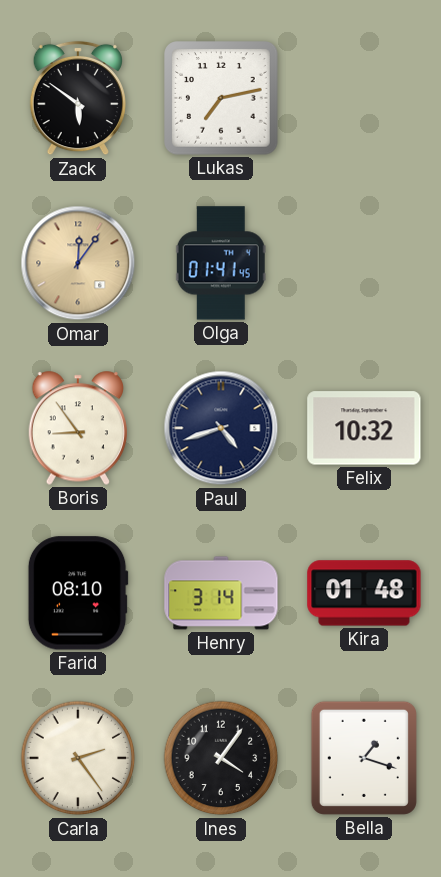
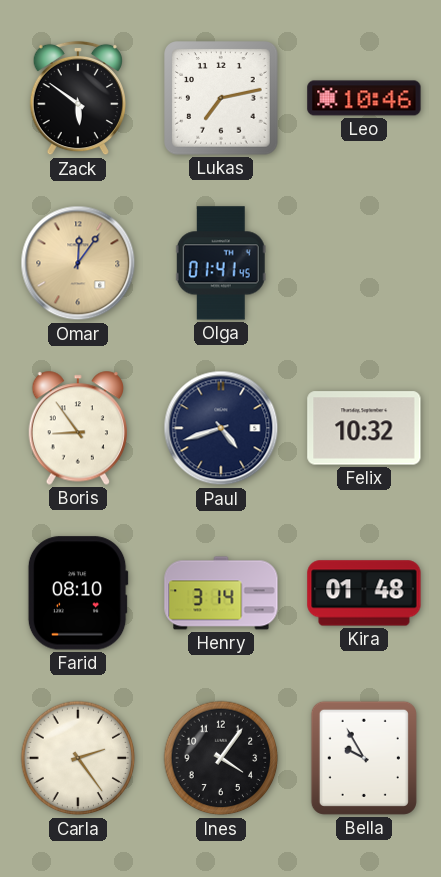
Leo: none -> 10:46 (364, 98)
Bella: 1:18 -> 9:55 (364, 758)
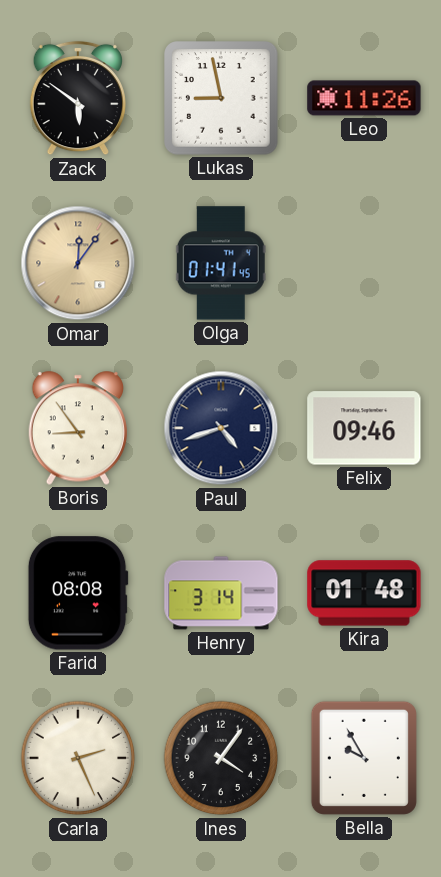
Lukas: 7:13 -> 8:58 (221, 98)
Leo: 10:46 -> 11:26 (364, 98)
Felix: 10:32 -> 09:46 (364, 428)
Farid: 08:10 -> 08:08 (78, 593)
Carla: 2:24 -> 2:26 (78, 758)
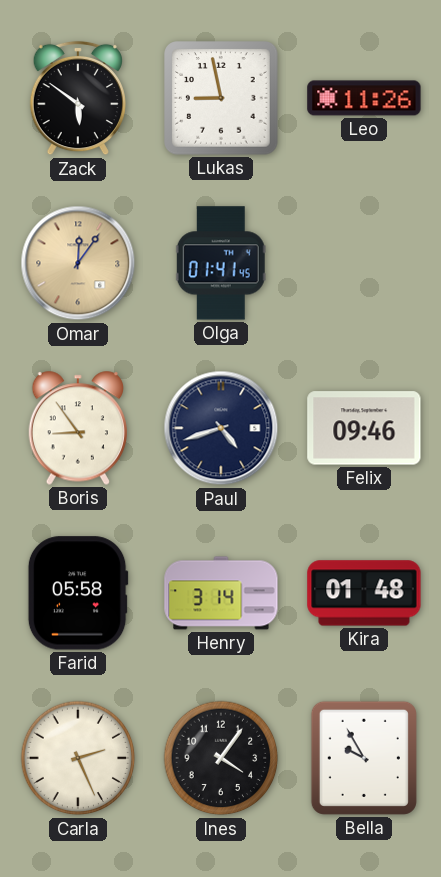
Farid: 08:08 -> 05:58 (78, 593)
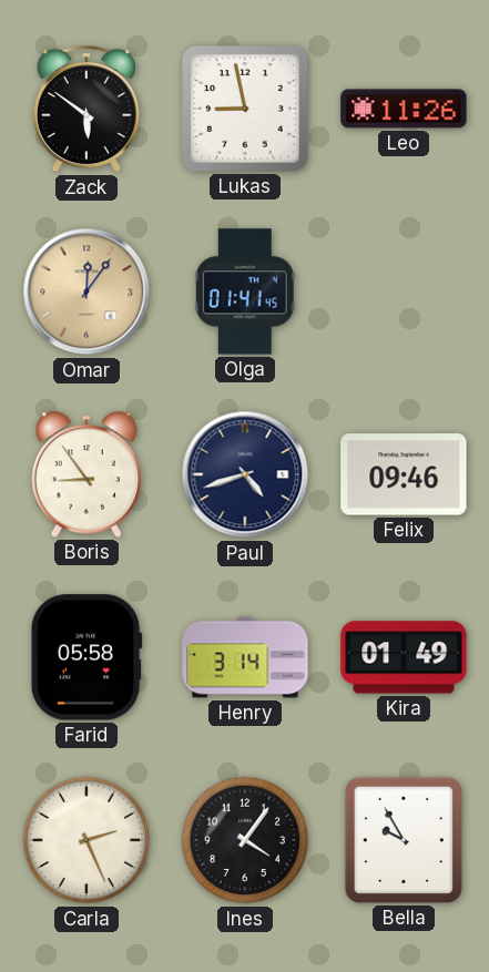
Kira: 01:48 -> 01:49 (404, 657)
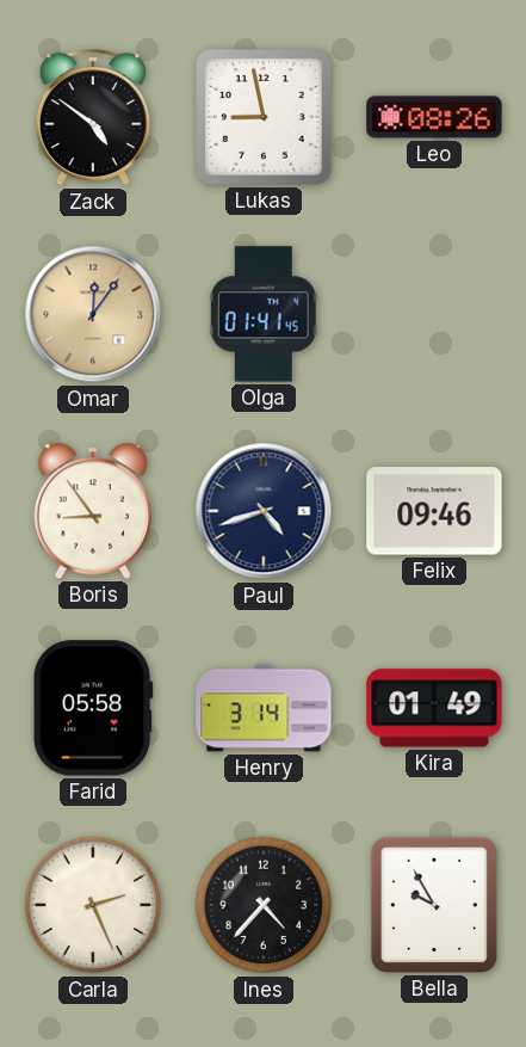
Zack: 5:51 -> 4:51 (93, 117)
Leo: 11:26 -> 08:26 (434, 117)
Ines: 4:06 -> 4:37 (264, 905)
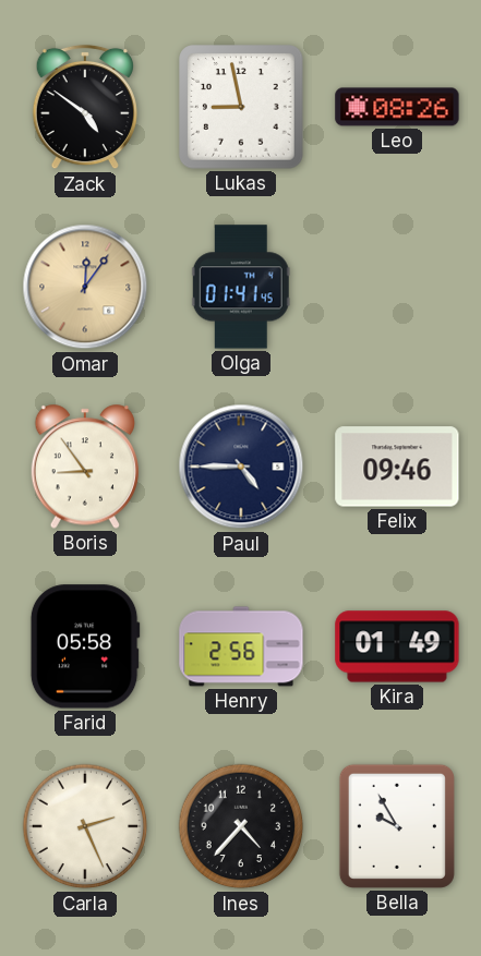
Paul: 4:42 -> 4:45 (241, 467)
Henry: 3:14 -> 2:56 (241, 646)
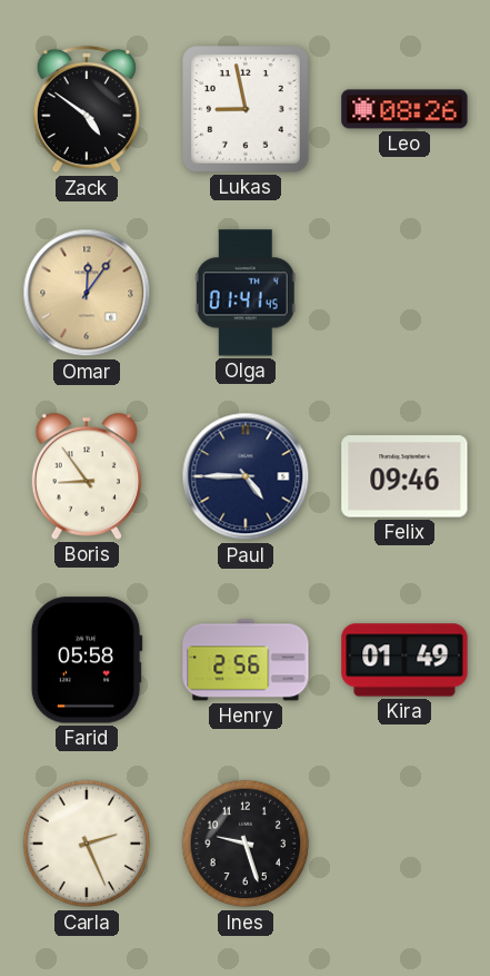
Ines: 4:37 -> 9:27 (246, 844)
Bella: 9:55 -> none (397, 826)
